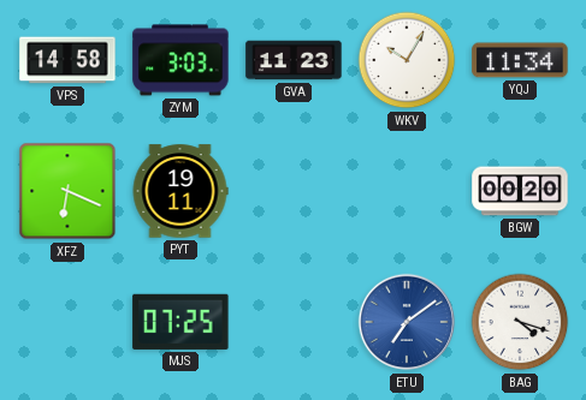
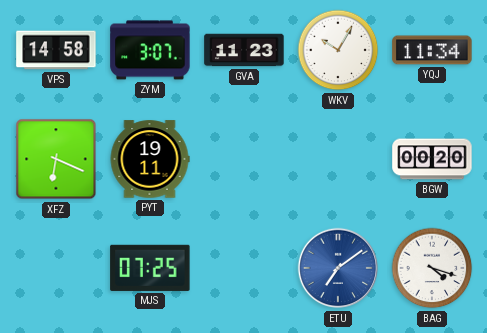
ZYM: 3:03 -> 3:07 (150, 50)
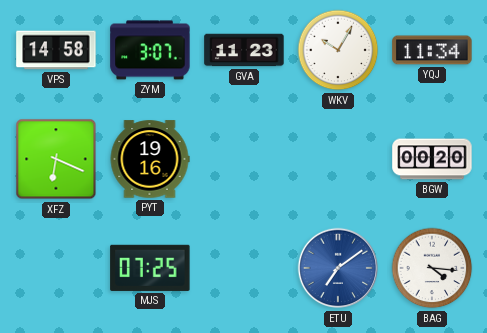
PYT: 19:11 -> 19:16 (150, 159)
BAG: 4:18 -> 4:16 (432, 268)
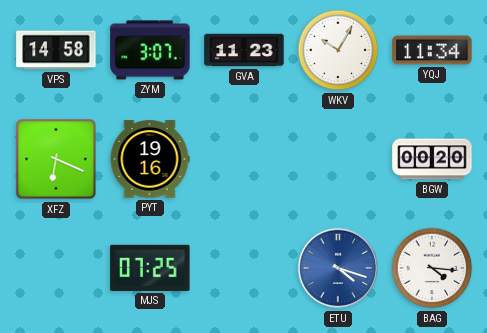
ETU: 7:09 -> 4:18 (338, 268)
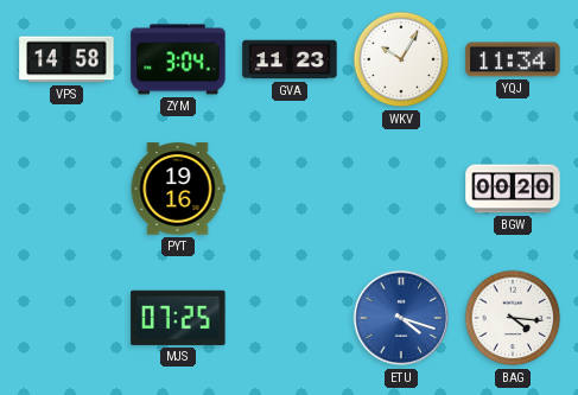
ZYM: 3:07 -> 3:04 (178, 59)
XFZ: 6:19 -> none (56, 159)
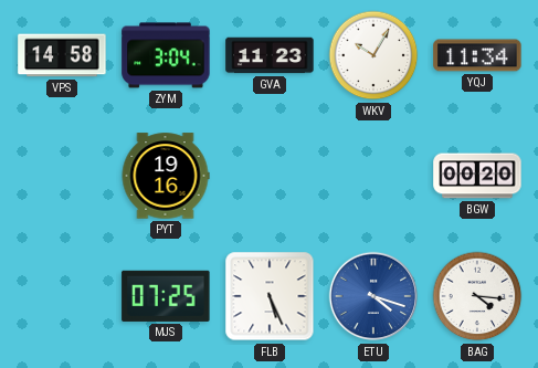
FLB: none -> 5:26 (270, 296)
